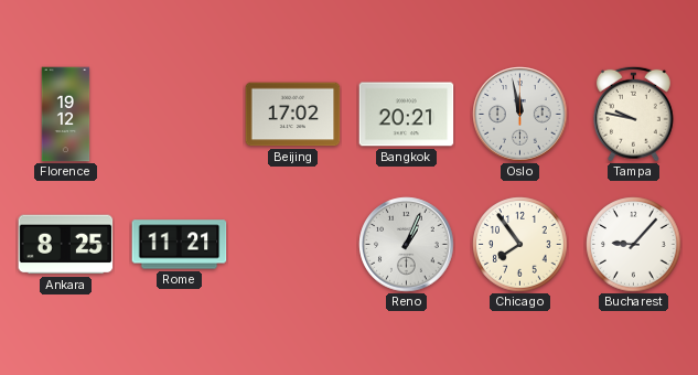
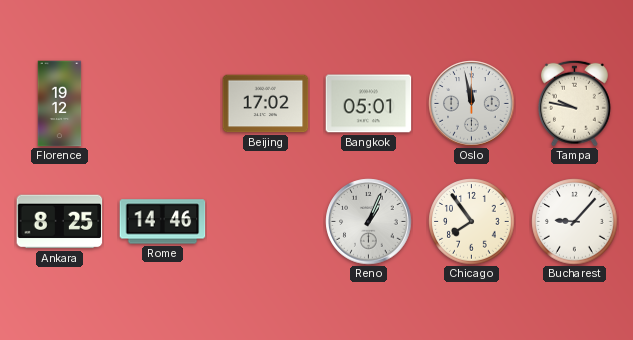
Bangkok: 20:21 -> 05:01 (369, 104)
Rome: 11:21 -> 14:46 (163, 222)
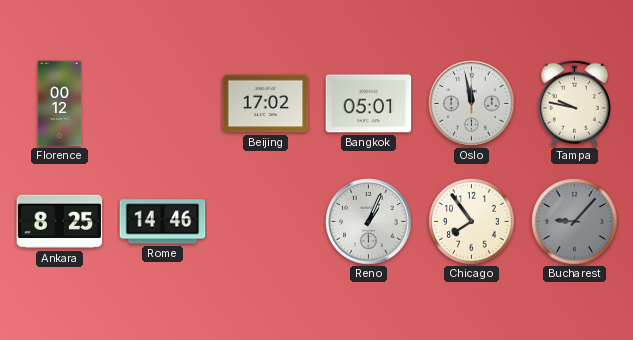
Florence: 19:12 -> 00:12 (60, 104)
Bucharest dial: white -> grey (575, 222)
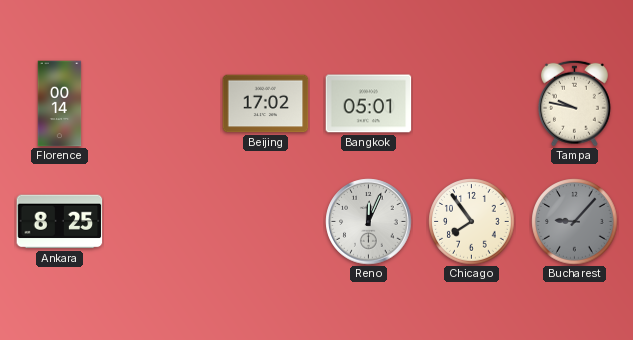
Florence: 00:12 -> 00:14 (60, 104)
Oslo: 11:58 -> none (472, 104)
Rome: 14:46 -> none (163, 222)
Reno: 1:04 -> 12:04 (369, 222)
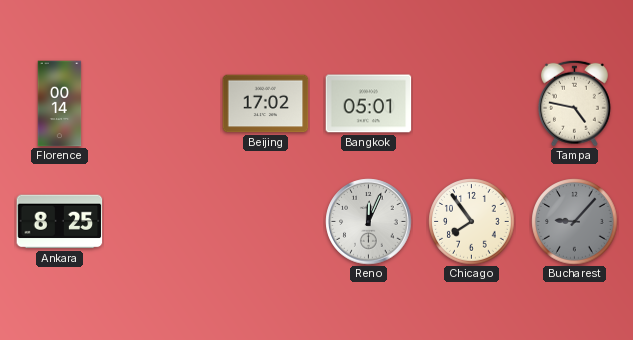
Tampa: 9:47 -> 4:47 (574, 103)
